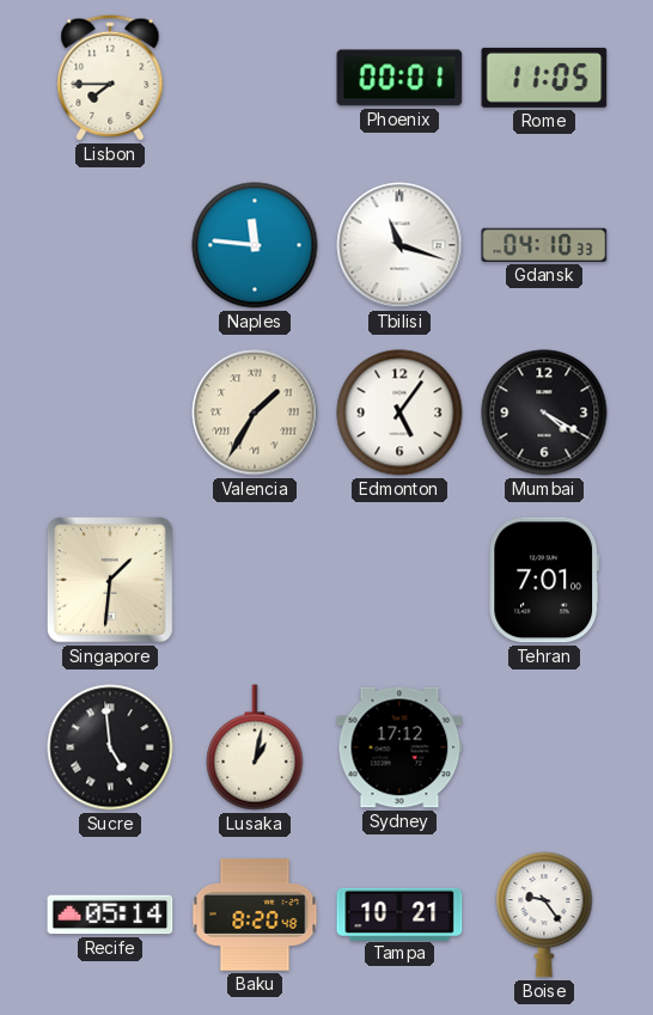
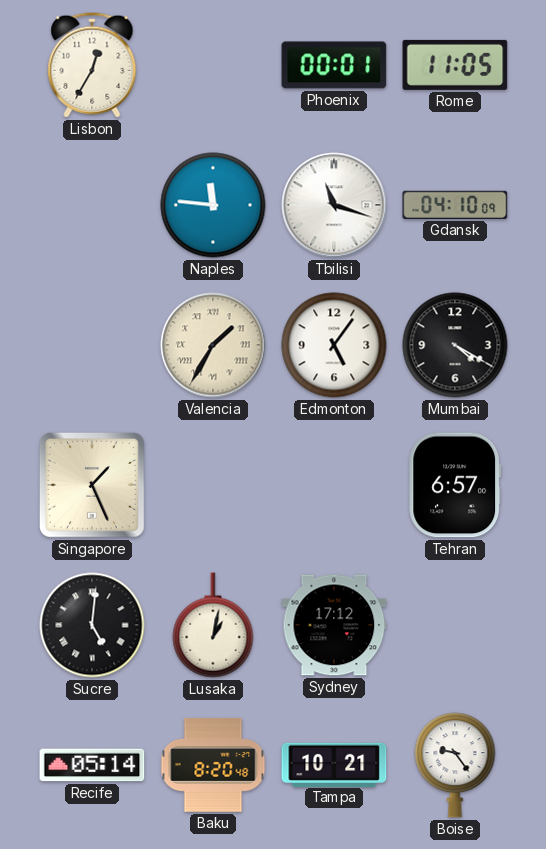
Lisbon: 7:45 -> 12:35 (92, 65)
Gdansk: 04:10:33 -> 04:10:09 (455, 205)
Singapore: 1:31 -> 1:26 (92, 485)
Tehran: 7:01 -> 6:57 (455, 485)
Sucre: 4:59 -> 5:01 (92, 625)
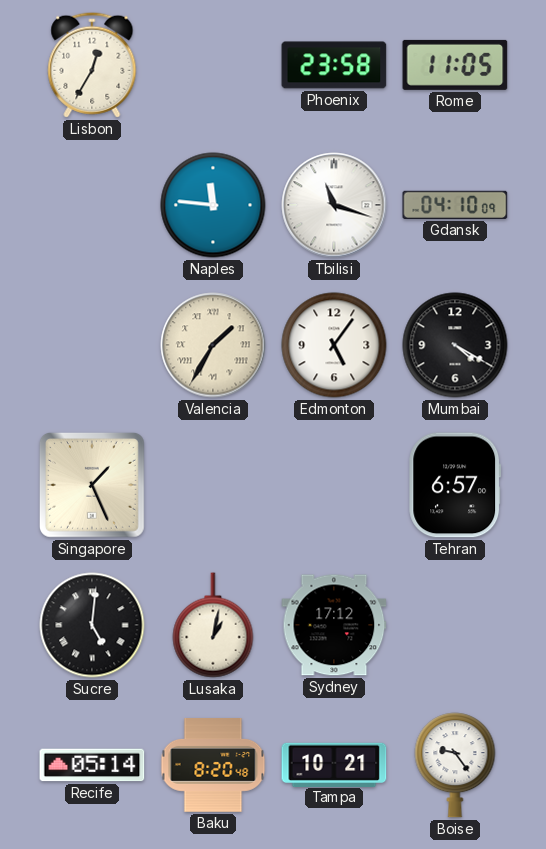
Phoenix: 00:01 -> 23:58 (334, 65)
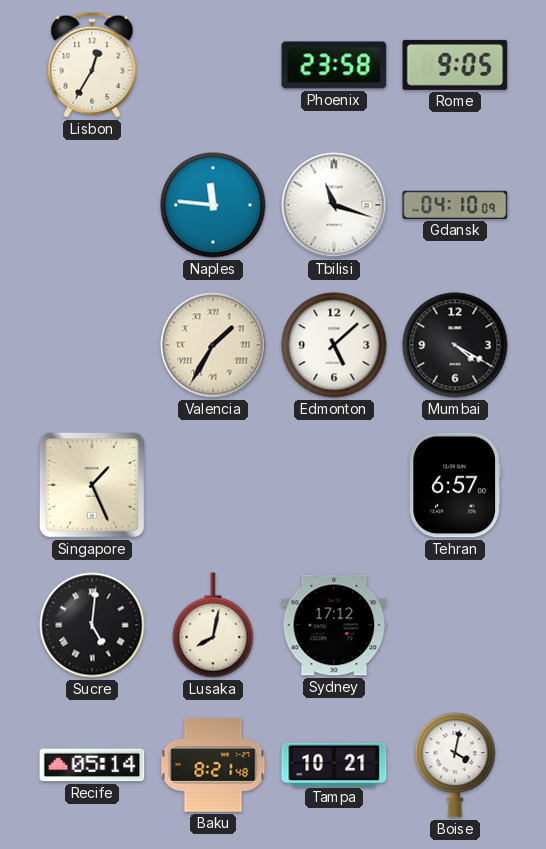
Rome: 11:05 -> 9:05 (455, 65)
Edmonton: 5:06 -> 5:08 (334, 345)
Lusaka: 1:02 -> 8:02 (213, 625)
Baku: 8:20 -> 8:21 (213, 766)
Boise: 9:24 -> 4:02 (455, 765)
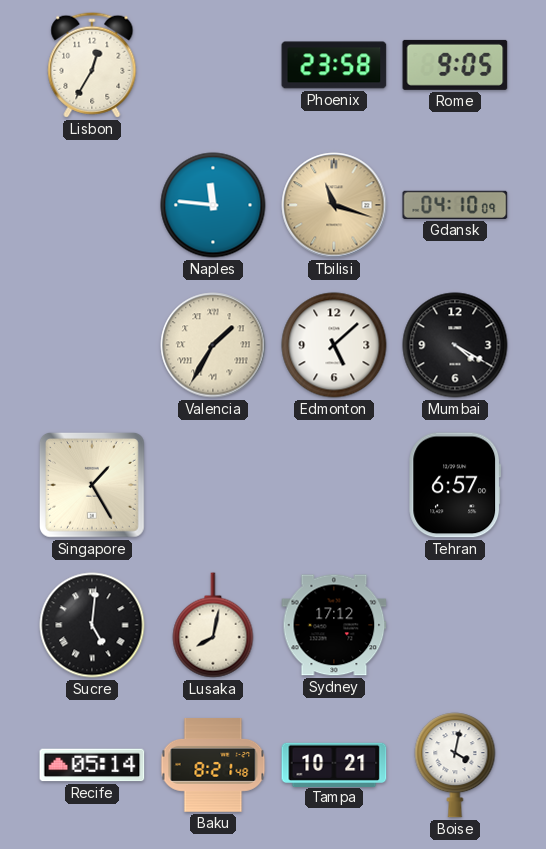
Tbilisi dial: white -> champagne (334, 205)
Singapore: 1:26 -> 1:25 (92, 485)
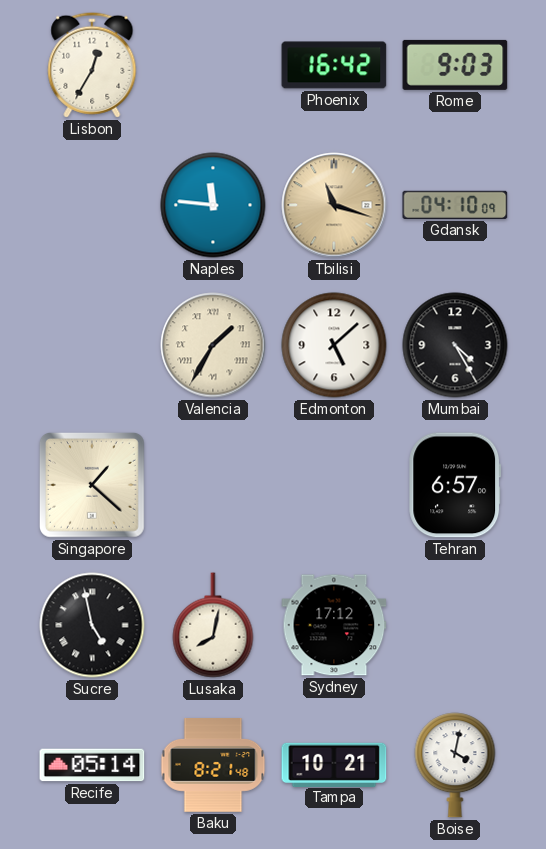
Phoenix: 23:58 -> 16:42 (334, 65)
Rome: 9:05 -> 9:03 (455, 65)
Mumbai: 4:20 -> 4:25 (455, 345)
Singapore: 1:25 -> 1:22 (92, 485)
Sucre: 5:01 -> 4:58 (92, 625)
